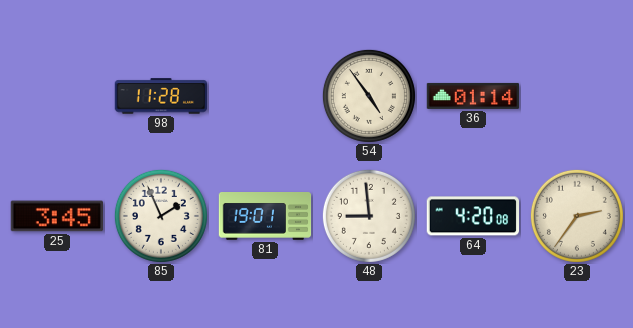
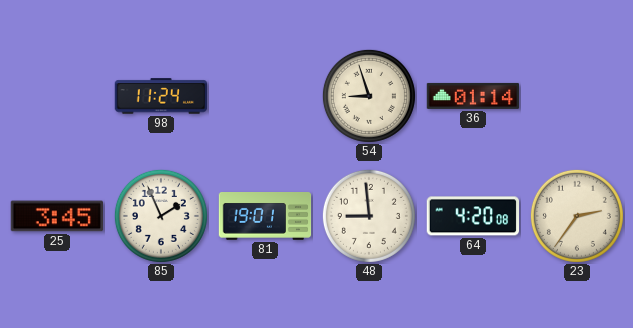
98: 11:28 -> 11:24 (161, 96)
54: 4:54 -> 8:57 (369, 96)
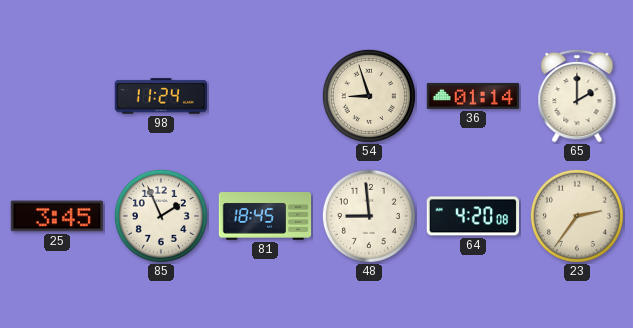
65: none -> 2:00 (577, 96)
81: 19:01 -> 18:45 (265, 217)
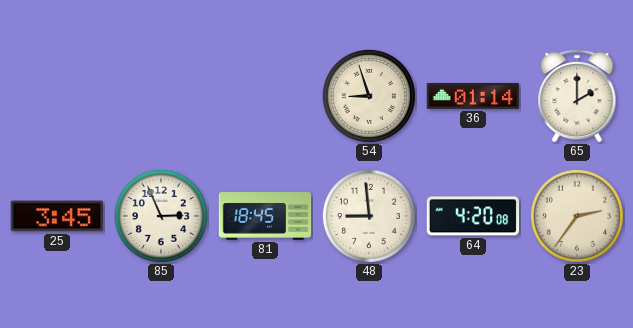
98: 11:24 -> none (161, 96)
85: 1:56 -> 2:56 (161, 216)
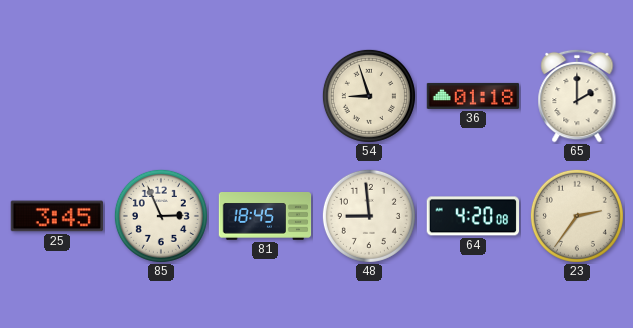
36: 01:14 -> 01:18 (473, 96)
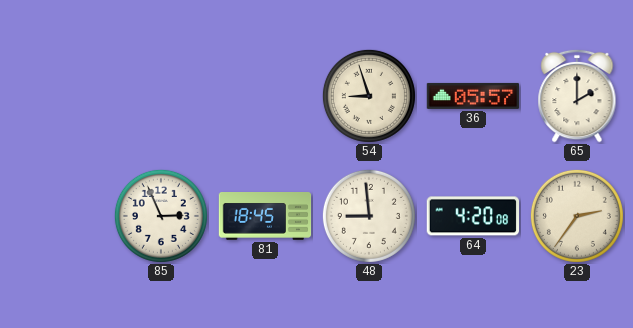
36: 01:18 -> 05:57 (473, 96)
25: 3:45 -> none (56, 216)
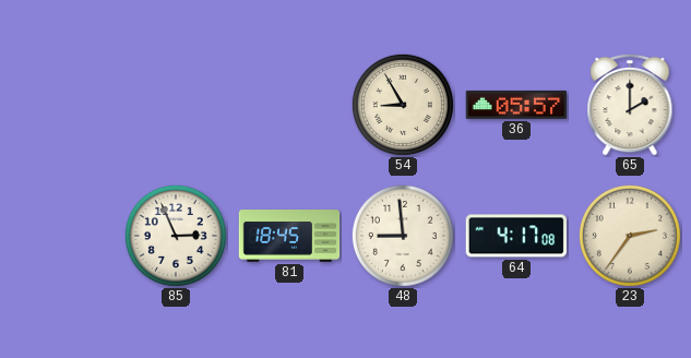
54: 8:57 -> 8:55 (403, 105)
64: 4:20 -> 4:17 (515, 236)
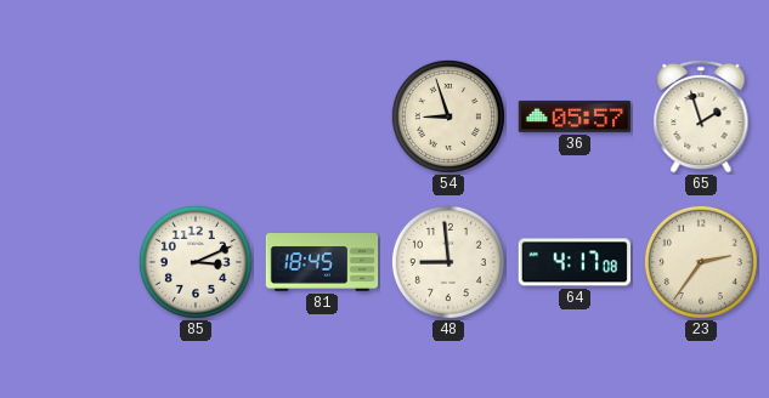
54: 8:55 -> 8:57 (448, 116)
65: 2:00 -> 1:57 (701, 116)
85: 2:56 -> 3:11 (196, 262)
